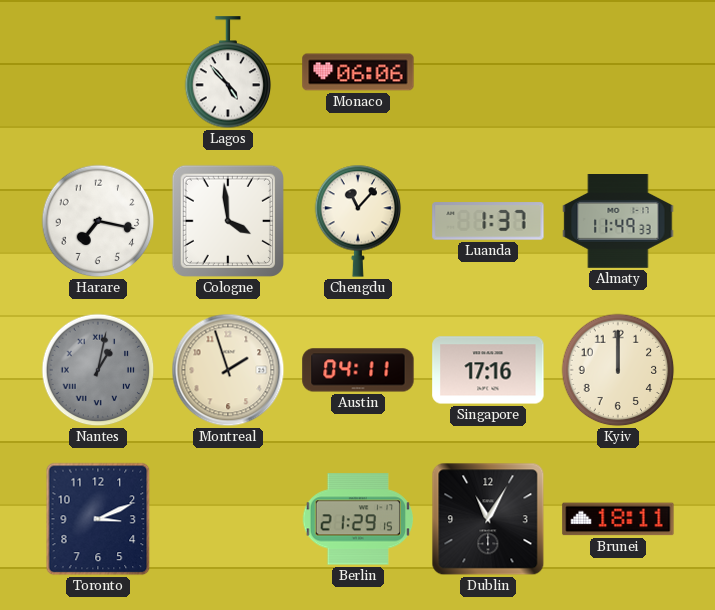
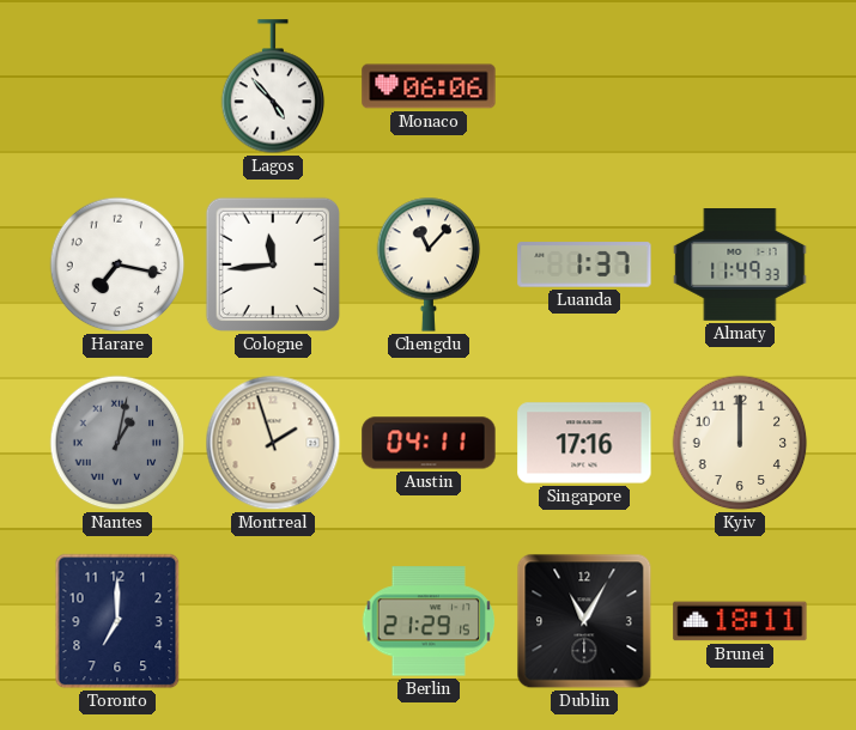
Cologne: 3:59 -> 11:44 (273, 264)
Toronto: 3:11 -> 7:00 (117, 621)
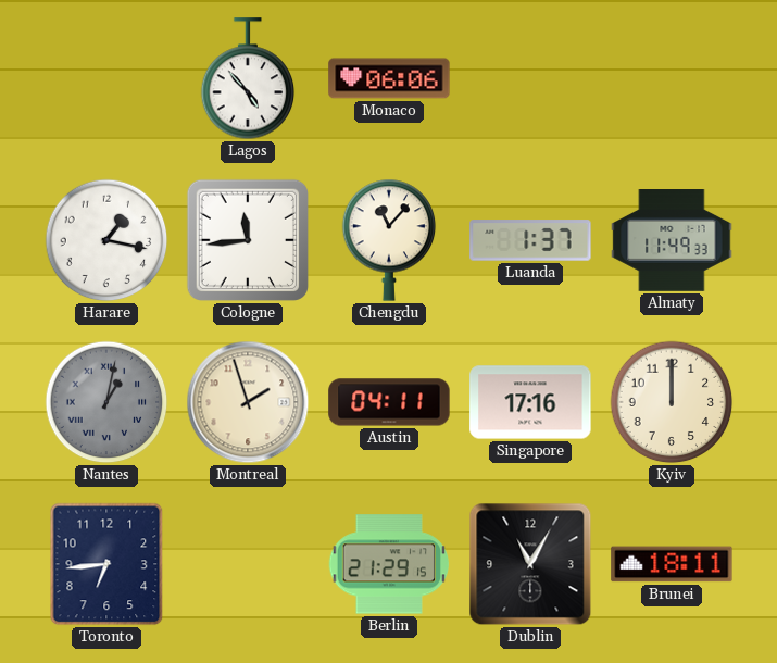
Harare: 7:17 -> 1:17 (106, 240)
Toronto: 7:00 -> 6:44 (106, 564)
